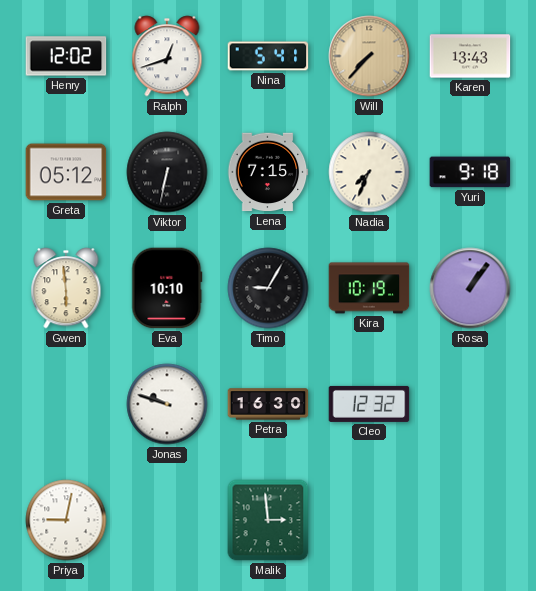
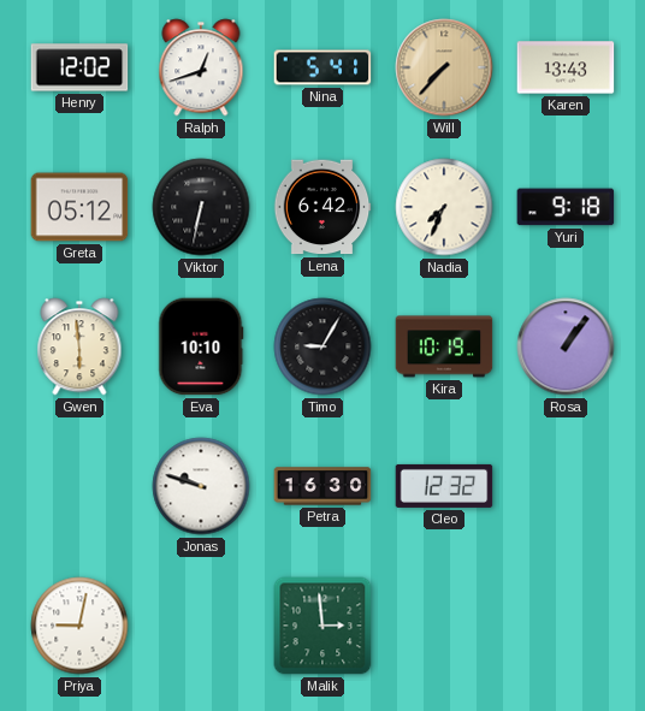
Lena: 7:15 -> 6:42 (322, 207)
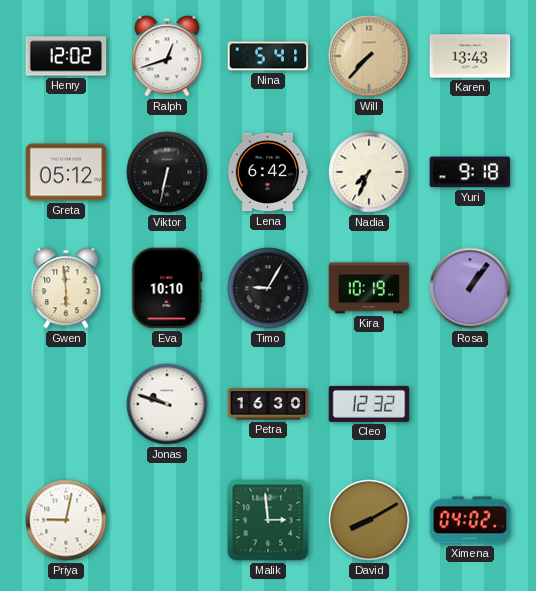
David: none -> 8:10 (369, 520)
Ximena: none -> 04:02 (470, 520)
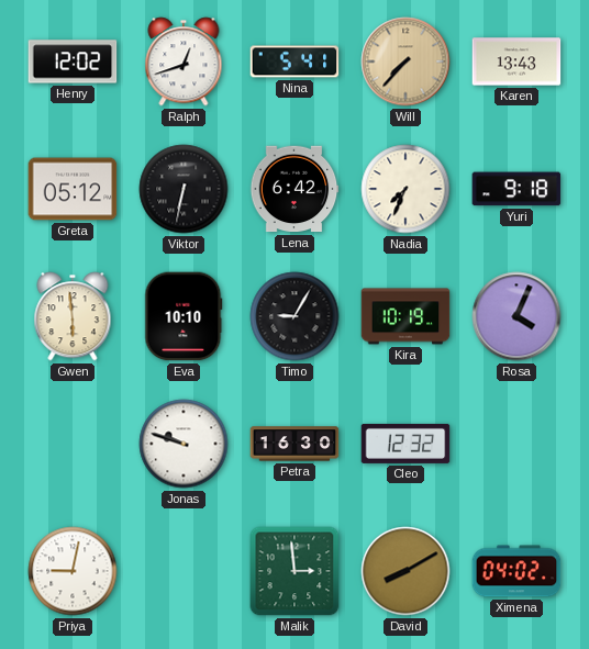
Rosa: 1:06 -> 4:04 (516, 316)
